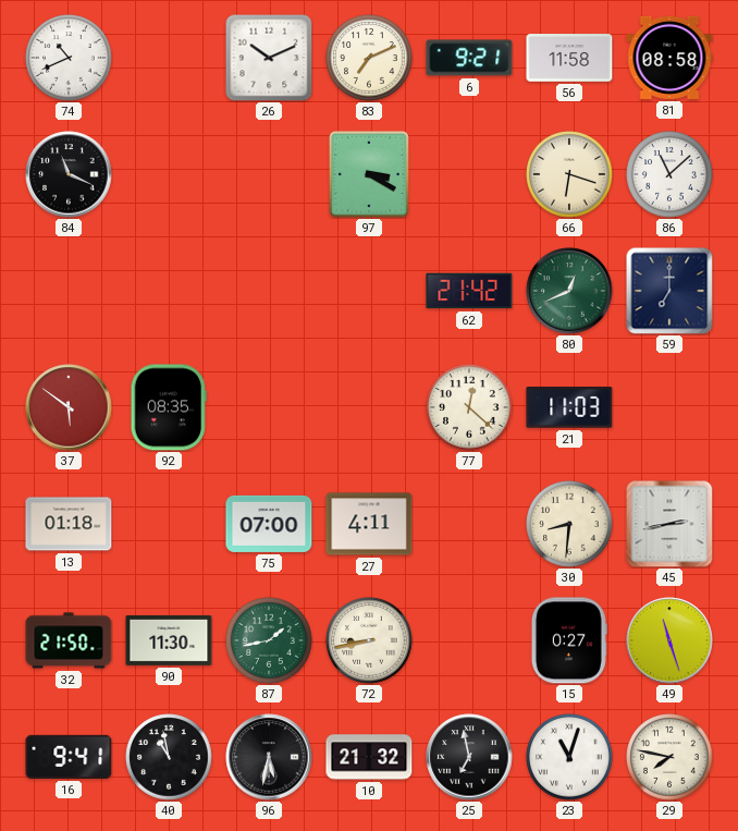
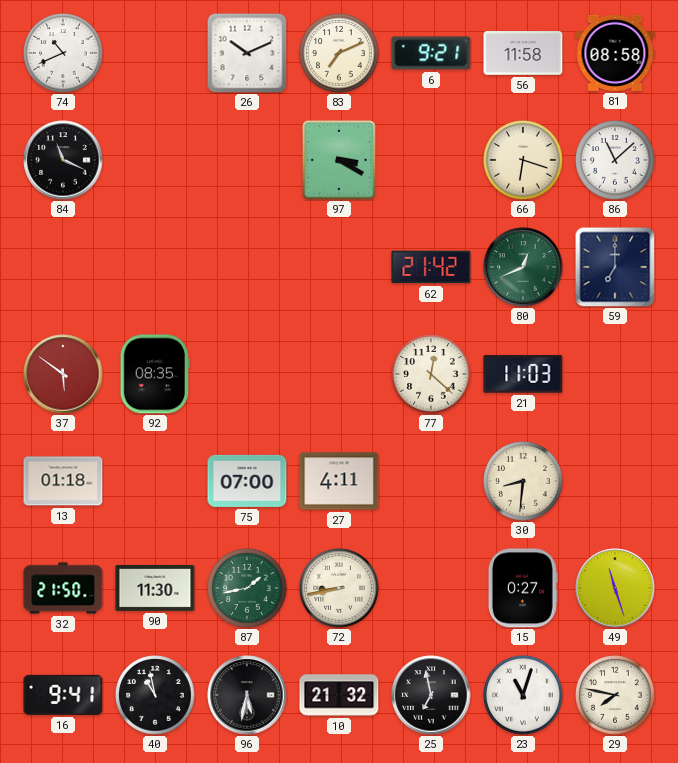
45: 2:43 -> none (669, 524)
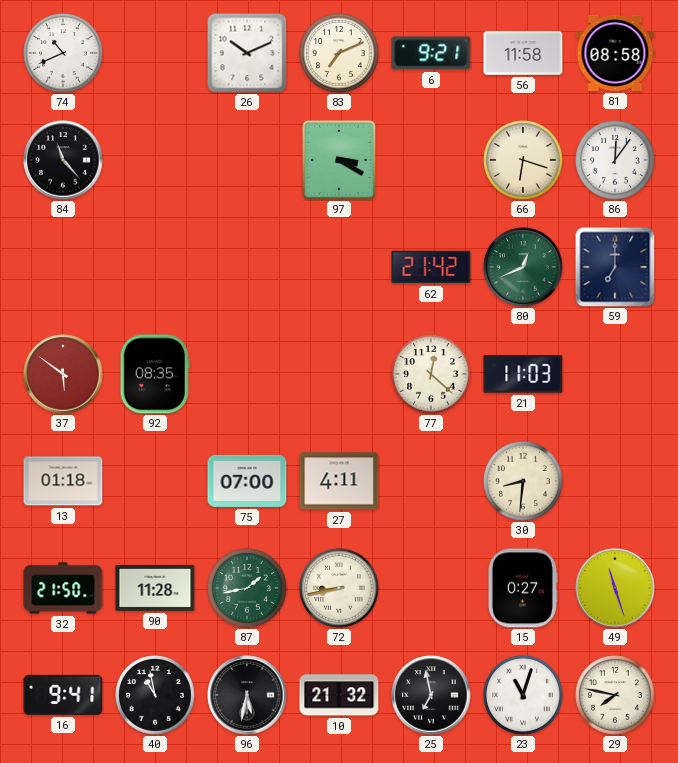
84: 11:19 -> 11:23 (63, 160)
86: 11:08 -> 12:06 (615, 160)
90: 11:30 -> 11:28 (155, 588)
